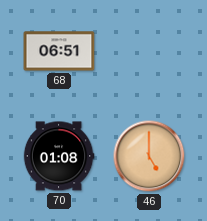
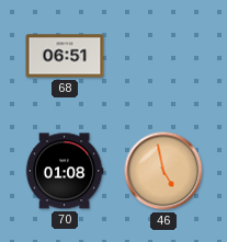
46: 5:00 -> 4:58 (163, 171)
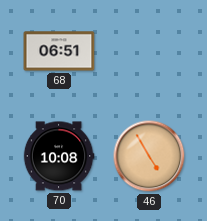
70: 01:08 -> 10:08 (59, 156)
46: 4:58 -> 4:55 (149, 156)
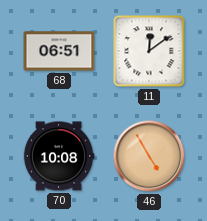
11: none -> 12:09 (149, 51)
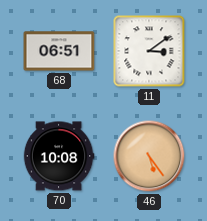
11: 12:09 -> 3:09 (149, 51)
46: 4:55 -> 5:24 (149, 156)
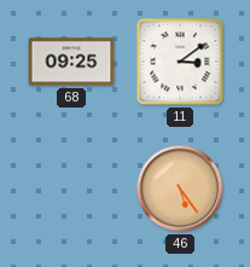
68: 06:51 -> 09:25 (71, 62)
70: 10:08 -> none (59, 156)
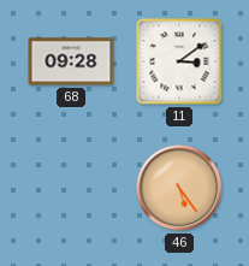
68: 09:25 -> 09:28 (71, 61)
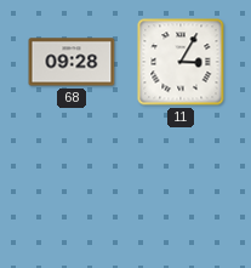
11: 3:09 -> 3:05 (181, 62)
46: 5:24 -> none (179, 188)
